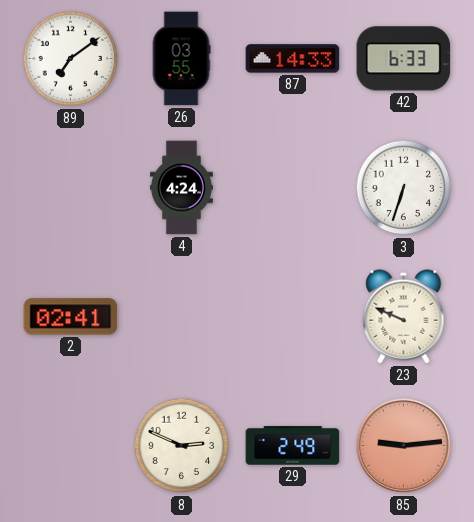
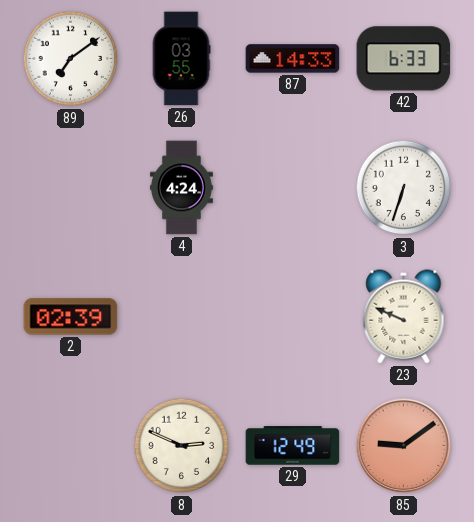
2: 02:41 -> 02:39 (71, 317)
29: 2:49 -> 12:49 (293, 446)
85: 9:14 -> 9:09 (404, 446)
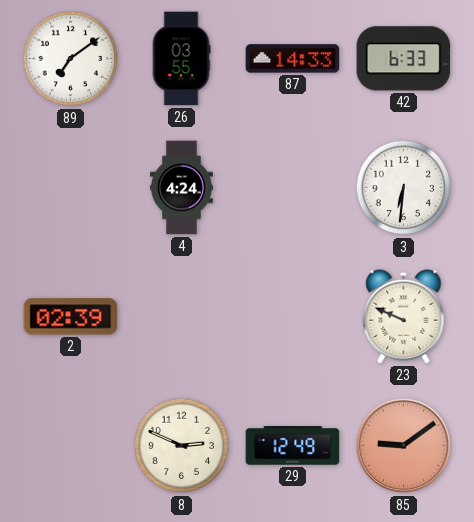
3: 6:33 -> 6:31 (404, 188)
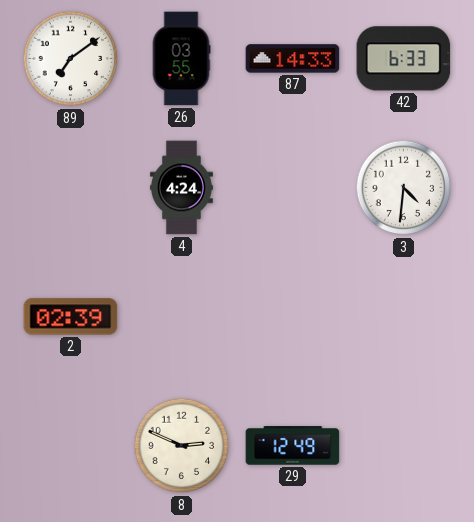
3: 6:31 -> 4:31 (404, 188)
23: 9:49 -> none (404, 317)
85: 9:09 -> none (404, 446)
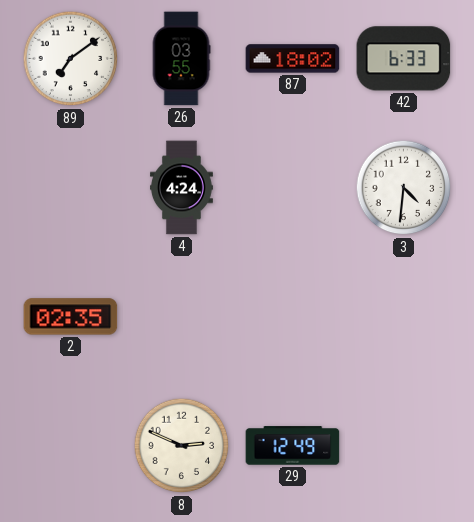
87: 14:33 -> 18:02 (293, 59)
2: 02:39 -> 02:35 (71, 317)
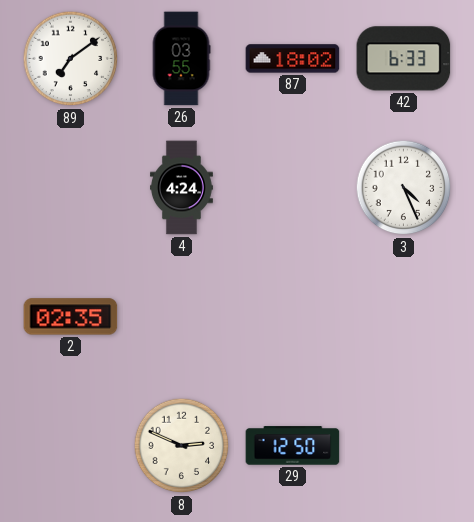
3: 4:31 -> 4:26 (404, 188)
29: 12:49 -> 12:50 (293, 446)
